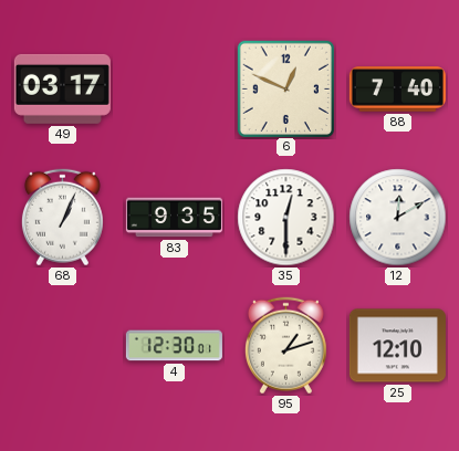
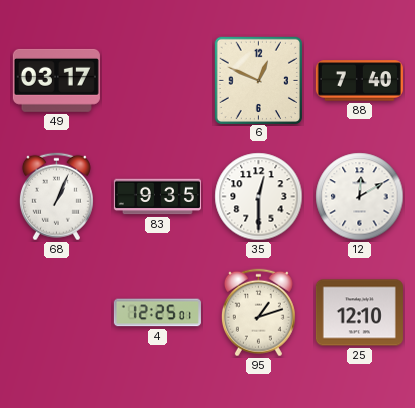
4: 12:30 -> 12:25 (157, 313)
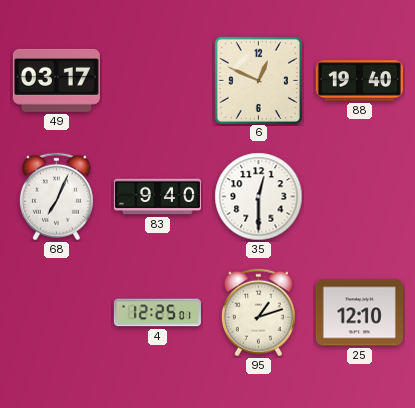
88: 7:40 -> 19:40 (359, 81)
68: 1:04 -> 7:04 (56, 197)
83: 9:35 -> 9:40 (157, 197)
12: 12:10 -> none (360, 197)
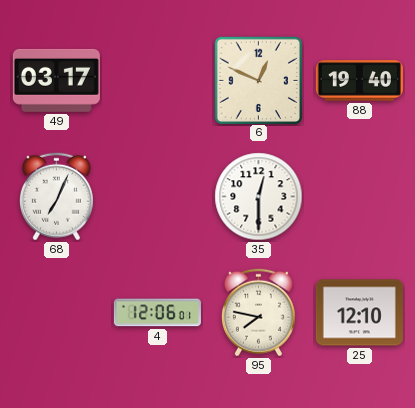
83: 9:40 -> none (157, 197)
4: 12:25 -> 12:06 (157, 313)
95: 1:12 -> 7:47 (258, 313)
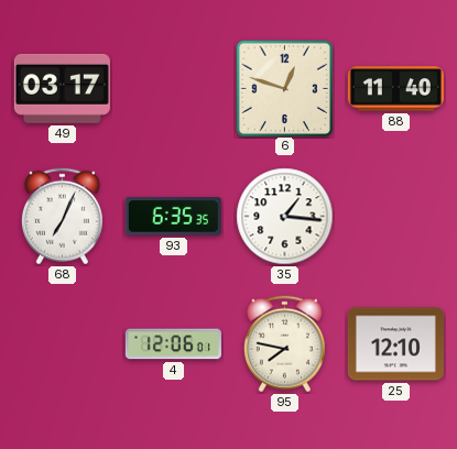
6: 12:49 -> 12:48 (284, 88)
88: 19:40 -> 11:40 (395, 89)
93: none -> 6:35 (173, 217)
35: 12:30 -> 1:16 (285, 217)
